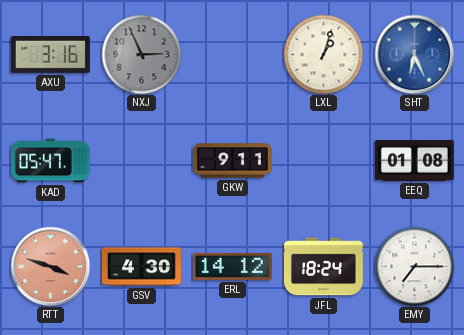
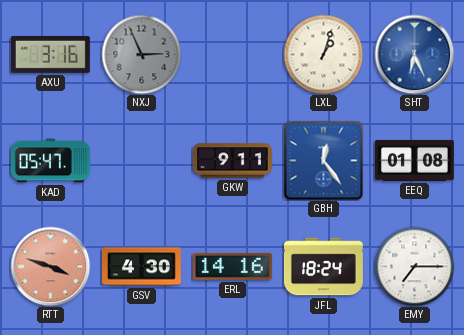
GBH: none -> 12:24 (323, 160)
ERL: 14:12 -> 14:16 (232, 266)
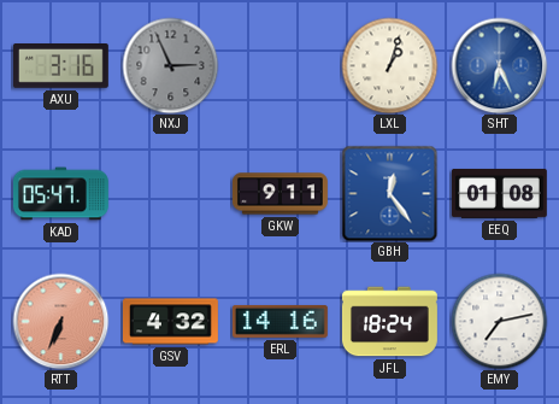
RTT: 3:48 -> 6:34 (60, 321)
GSV: 4:30 -> 4:32 (170, 322)
EMY: 7:15 -> 7:13 (499, 321)
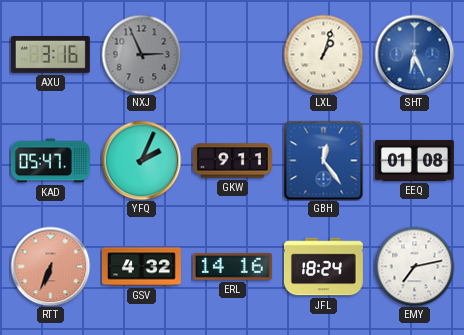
YFQ: none -> 2:04 (141, 160)
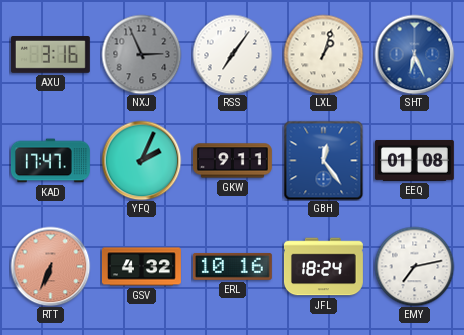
RSS: none -> 7:06 (232, 54)
KAD: 05:47 -> 17:47 (50, 161)
ERL: 14:16 -> 10:16 (232, 266)
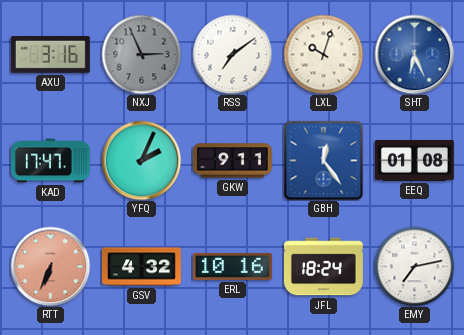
RSS: 7:06 -> 7:09 (232, 54)
LXL: 1:03 -> 10:03 (323, 54)
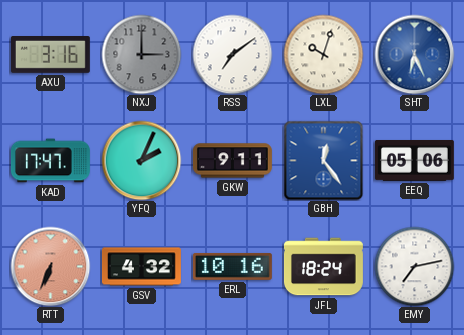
NXJ: 2:56 -> 3:00 (141, 54)
EEQ: 01:08 -> 05:06 (414, 160)
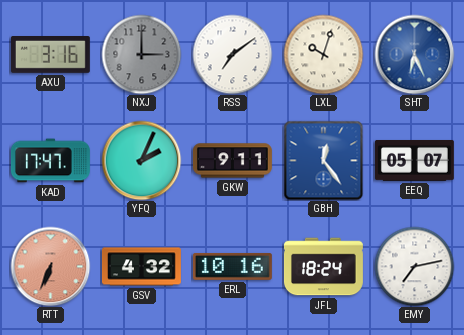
EEQ: 05:06 -> 05:07 (414, 160)
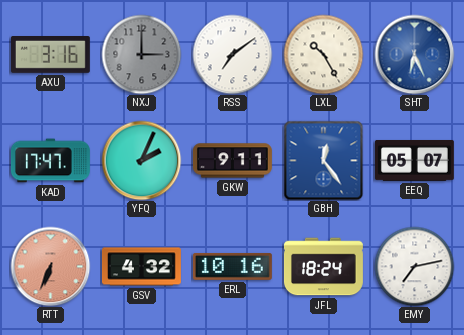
LXL: 10:03 -> 10:25 (323, 54)
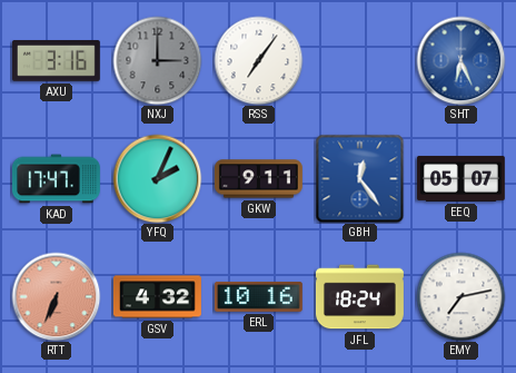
RSS: 7:09 -> 7:06 (258, 60)
LXL: 10:25 -> none (323, 54)
